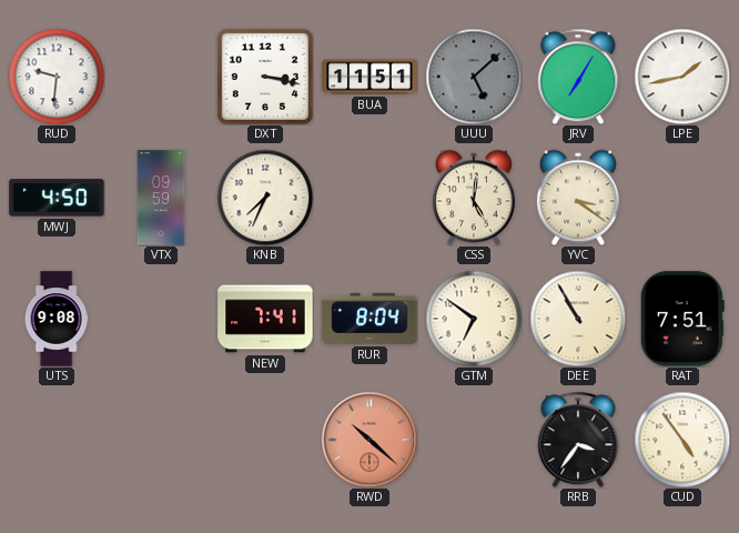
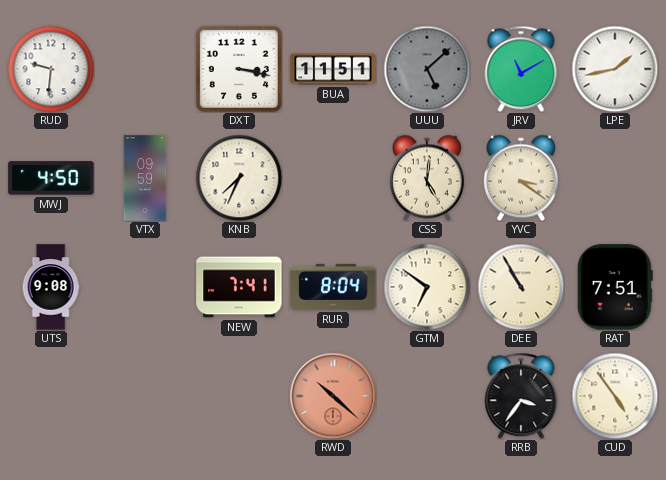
JRV: 7:05 -> 11:10 (521, 69)
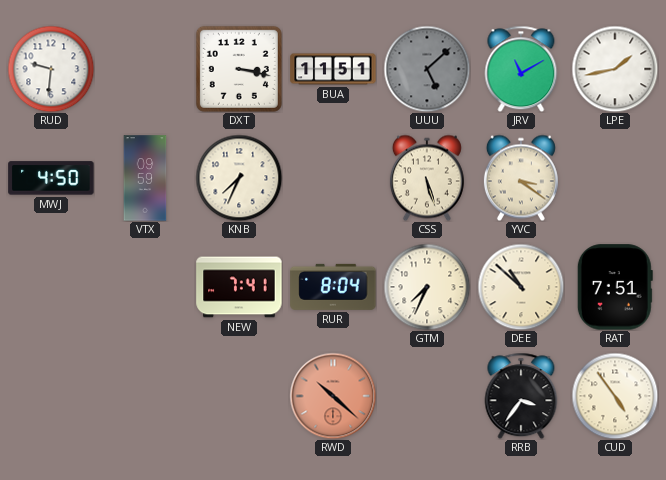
CSS: 5:01 -> 5:27 (427, 178)
UTS: 9:08 -> none (51, 287)
GTM: 6:51 -> 7:34 (427, 287)
DEE: 10:55 -> 10:52 (521, 287)
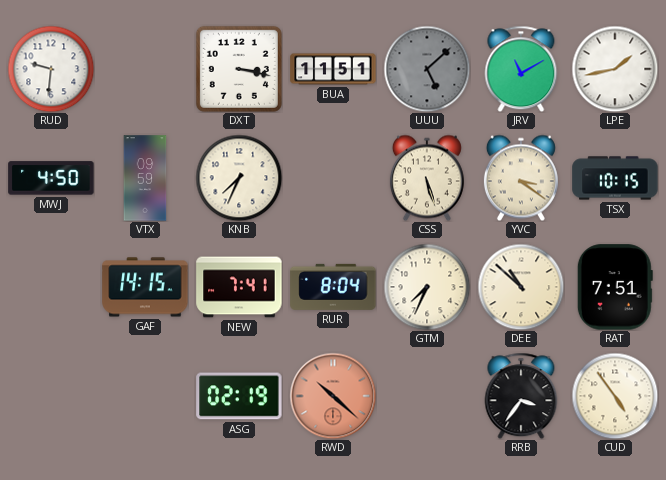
TSX: none -> 10:15 (615, 178)
GAF: none -> 14:15 (145, 287)
ASG: none -> 02:19 (239, 396)
